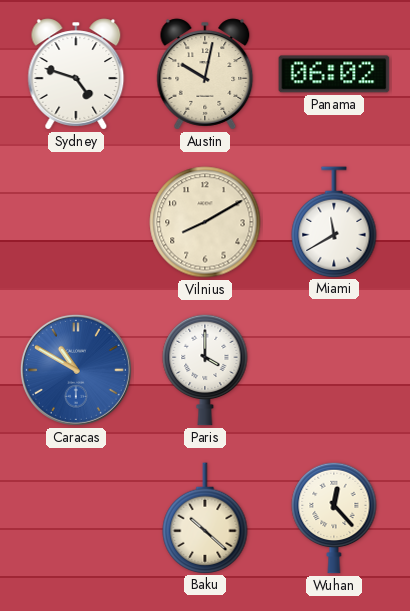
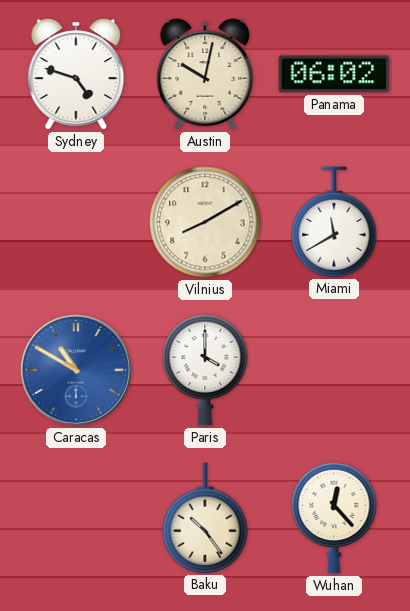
Baku: 10:22 -> 10:24 (205, 518)
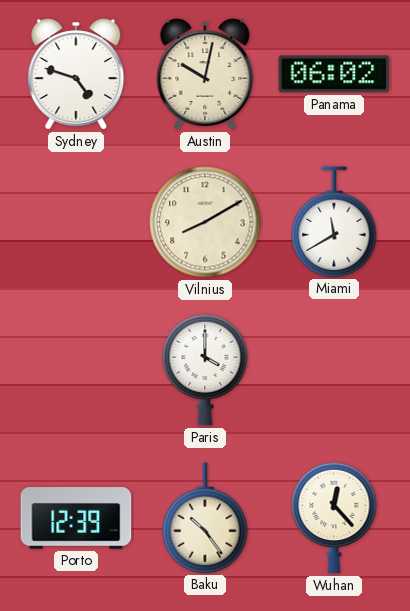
Caracas: 10:50 -> none (76, 370)
Porto: none -> 12:39 (76, 518)
